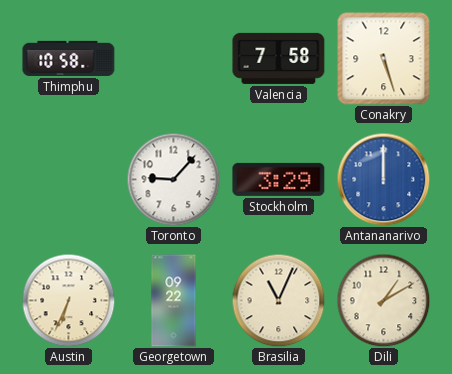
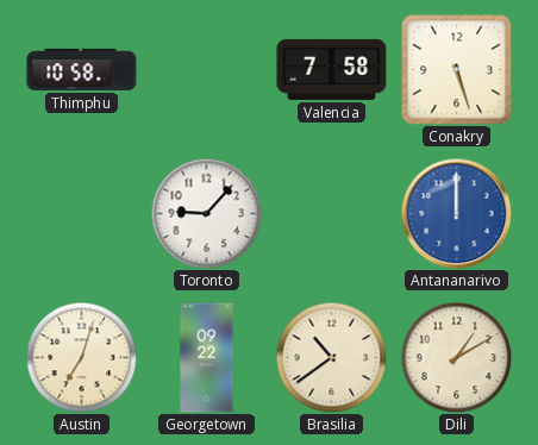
Stockholm: 3:29 -> none (279, 179)
Austin: 6:34 -> 7:03 (81, 357)
Brasilia: 11:04 -> 10:39 (331, 357)
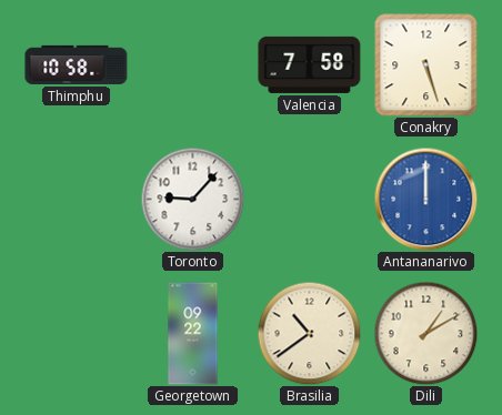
Austin: 7:03 -> none (81, 357)
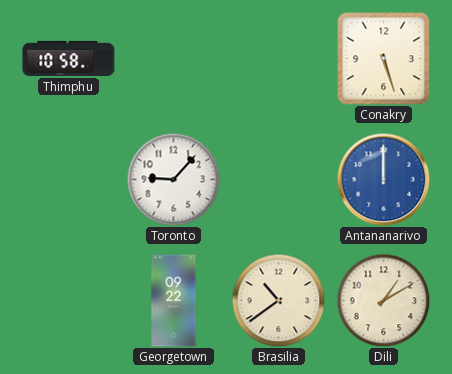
Valencia: 7:58 -> none (310, 64)
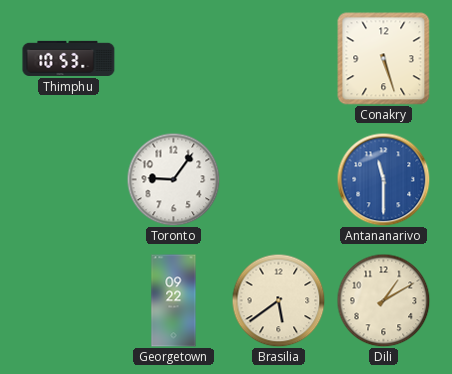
Thimphu: 10:58 -> 10:53 (69, 58)
Toronto: 9:07 -> 9:06 (173, 179)
Antananarivo: 12:00 -> 11:30 (383, 179)
Brasilia: 10:39 -> 5:39 (278, 300)
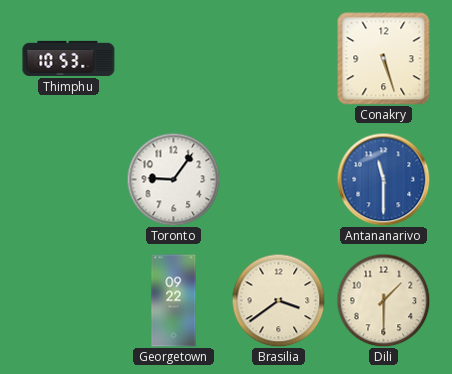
Brasilia: 5:39 -> 3:39 (278, 300)
Dili: 1:10 -> 1:30 (383, 300)
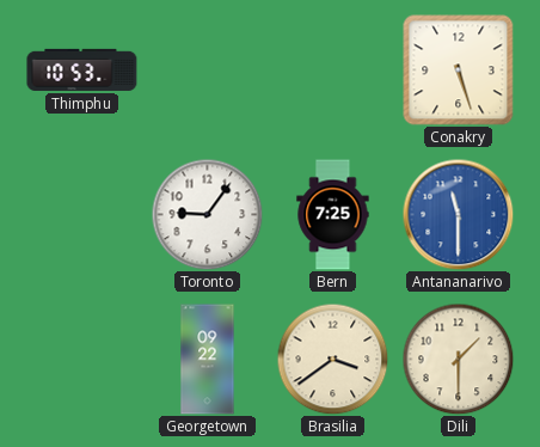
Bern: none -> 7:25 (333, 215)
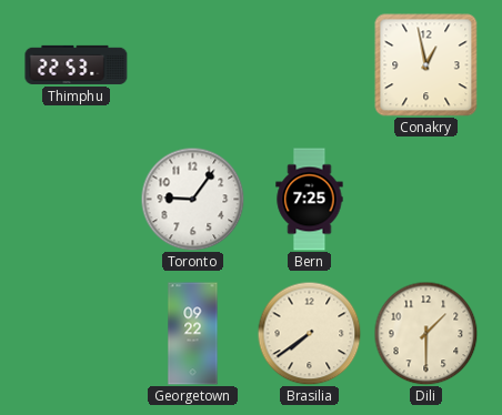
Thimphu: 10:53 -> 22:53 (77, 64)
Conakry: 5:27 -> 12:58 (426, 65)
Antananarivo: 11:30 -> none (458, 214)
Brasilia: 3:39 -> 7:39 (309, 333)
